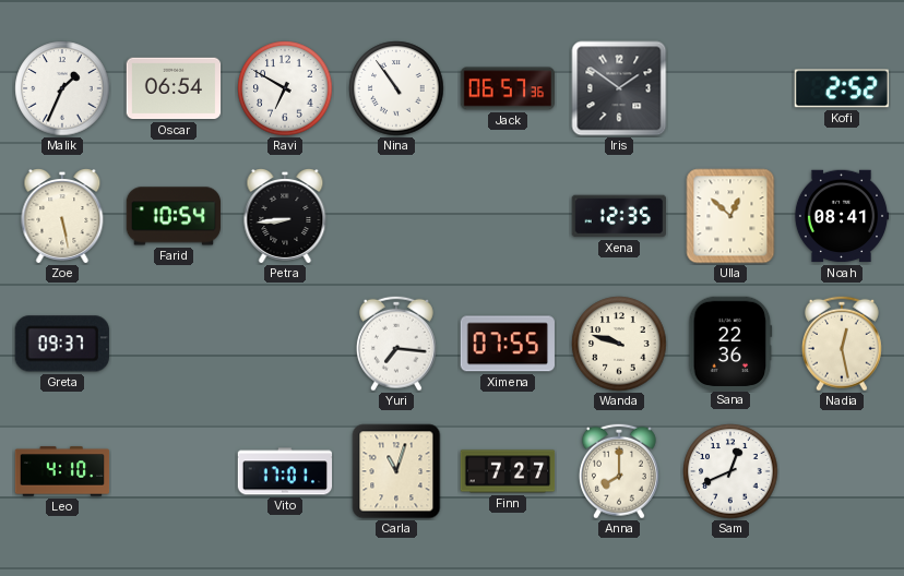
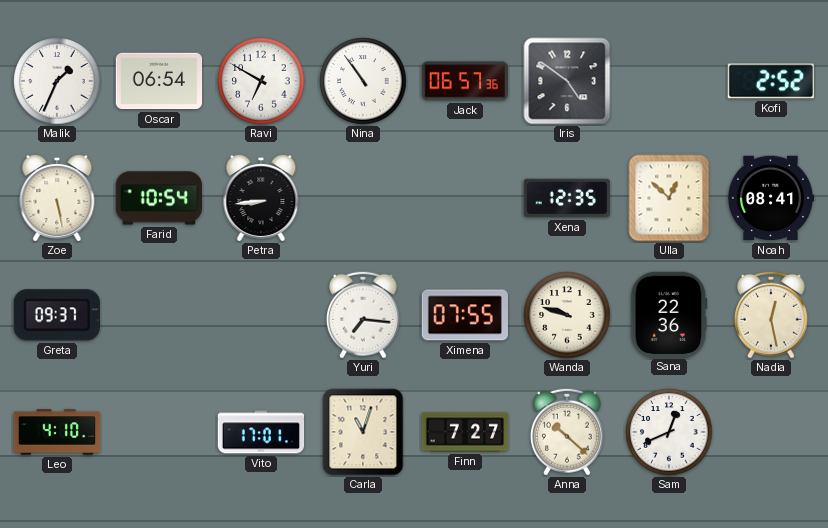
Iris: 1:51 -> 4:51 (567, 81)
Anna: 8:00 -> 10:22 (567, 432)
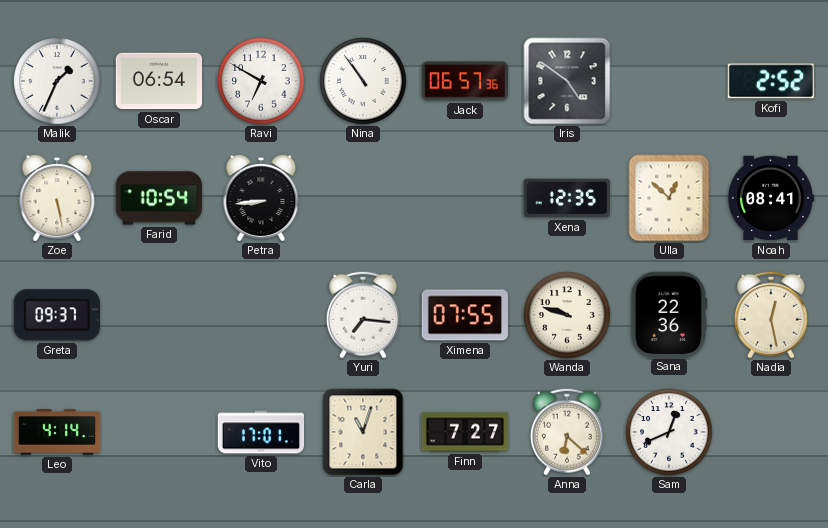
Leo: 4:10 -> 4:14 (57, 432)
Anna: 10:22 -> 6:22 (567, 432)
